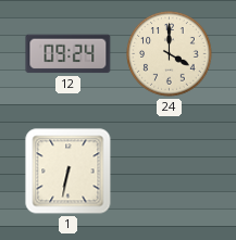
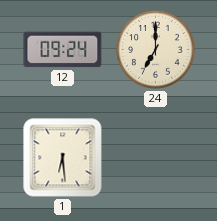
24: 4:00 -> 7:00 (156, 50)
1: 6:32 -> 6:29 (63, 158)
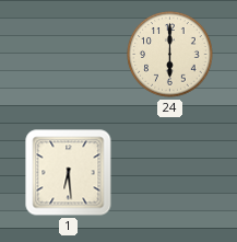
12: 09:24 -> none (63, 50)
24: 7:00 -> 6:00 (170, 55)
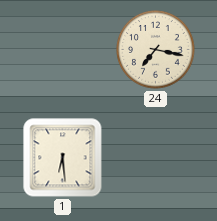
24: 6:00 -> 7:17 (156, 50)
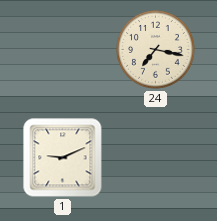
1: 6:29 -> 9:11 (63, 158)
